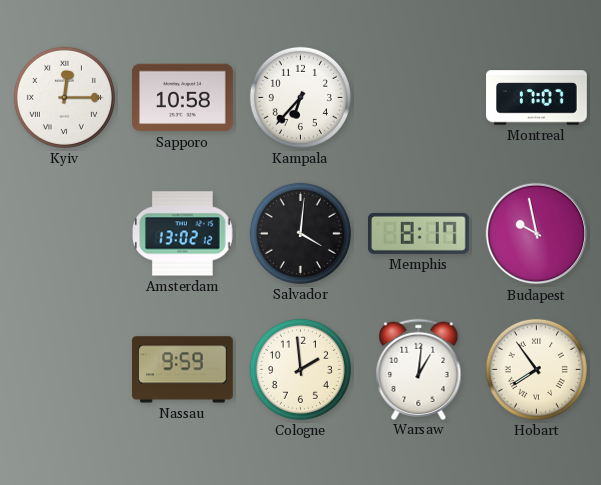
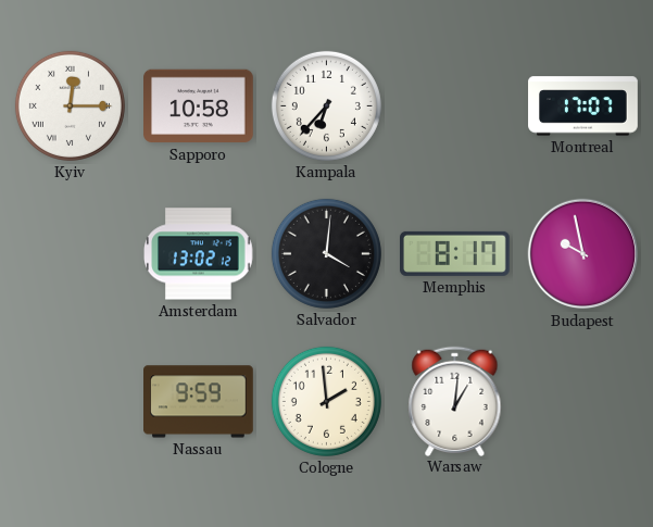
Hobart: 7:54 -> none (536, 369)
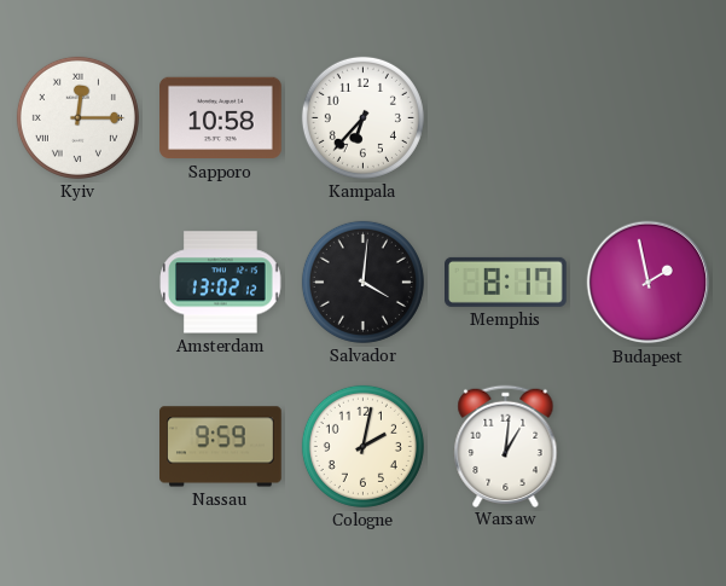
Montreal: 17:07 -> none (583, 106)
Budapest: 9:58 -> 1:58 (649, 283)
Cologne: 1:59 -> 2:02 (362, 446)
